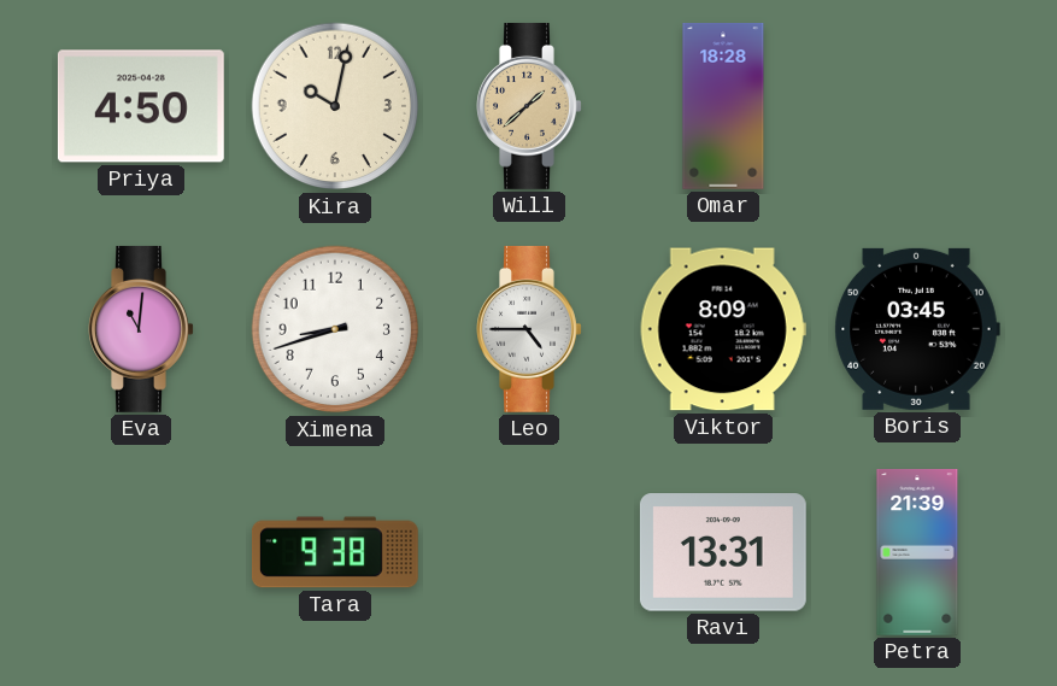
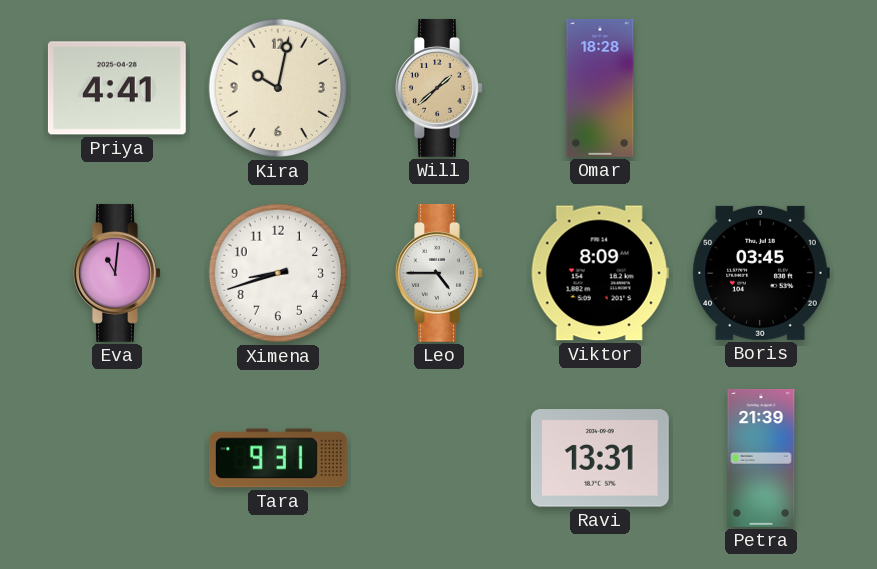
Priya: 4:50 -> 4:41 (117, 88)
Tara: 9:38 -> 9:31 (278, 458)
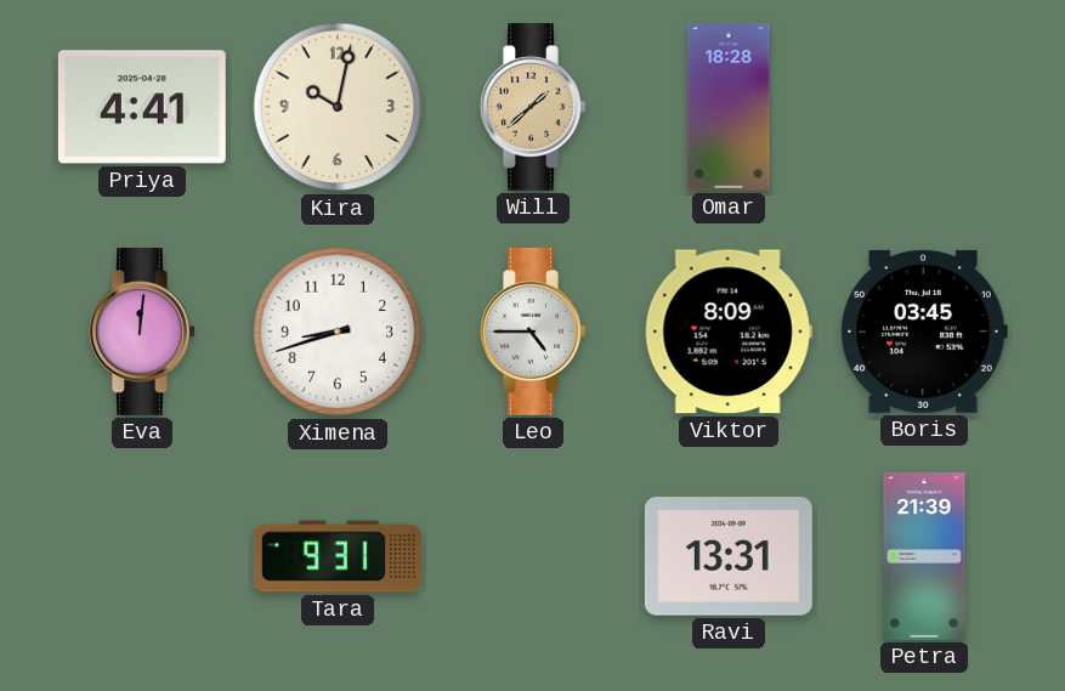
Eva: 11:01 -> 12:01 (142, 332)
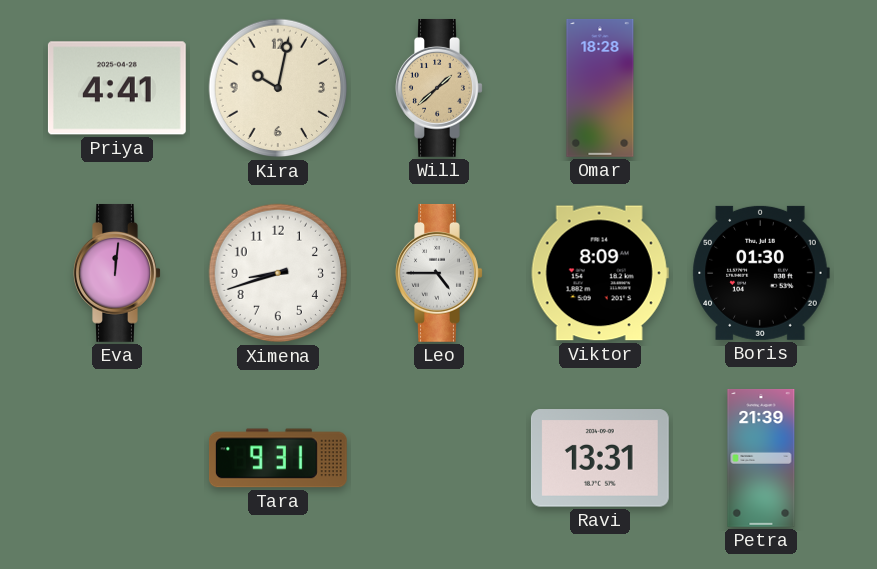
Boris: 03:45 -> 01:30 (761, 273)
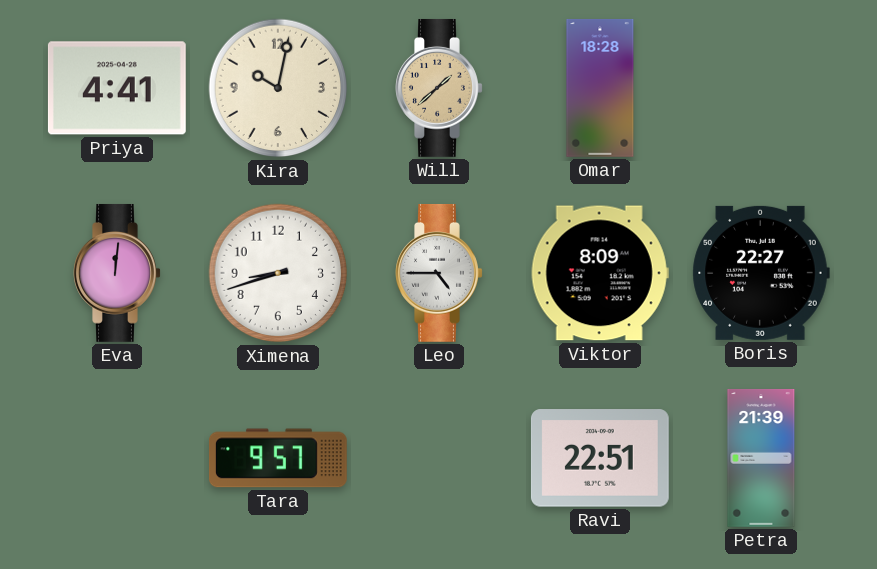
Boris: 01:30 -> 22:27 (761, 273)
Tara: 9:31 -> 9:57 (278, 458)
Ravi: 13:31 -> 22:51 (600, 458)
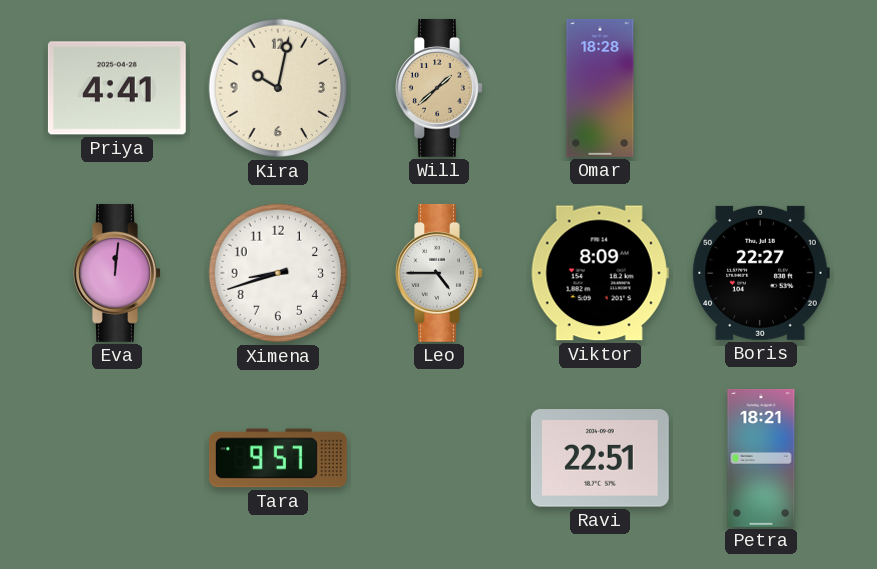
Petra: 21:39 -> 18:21 (761, 459)
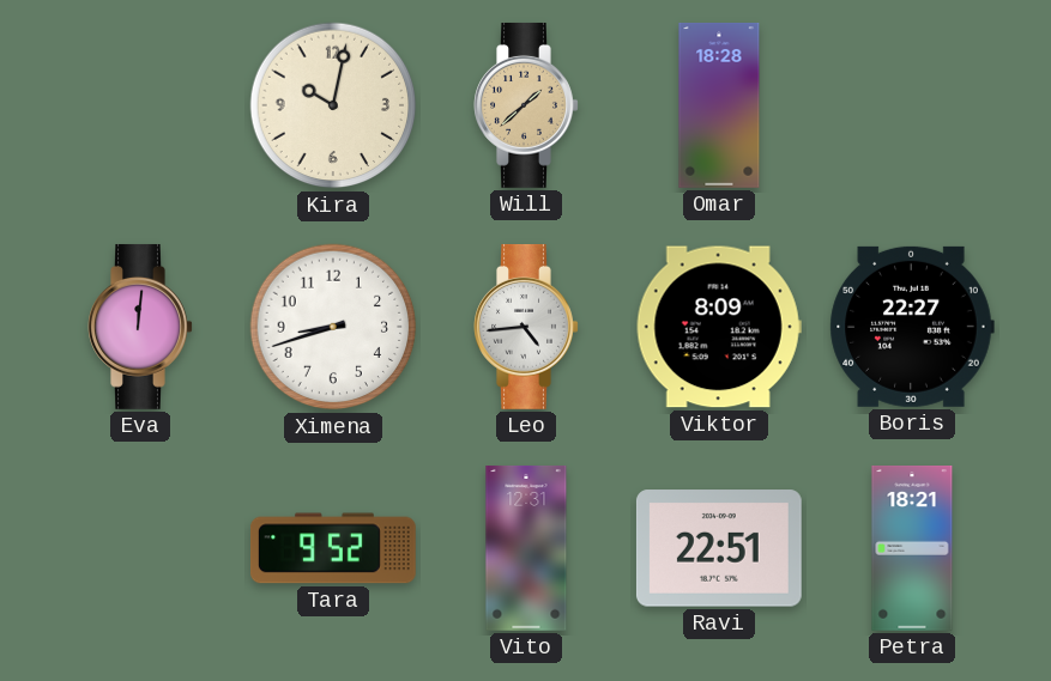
Priya: 4:41 -> none (117, 88)
Leo: 4:45 -> 4:44 (526, 327)
Tara: 9:57 -> 9:52 (333, 548)
Vito: none -> 12:31 (526, 549)
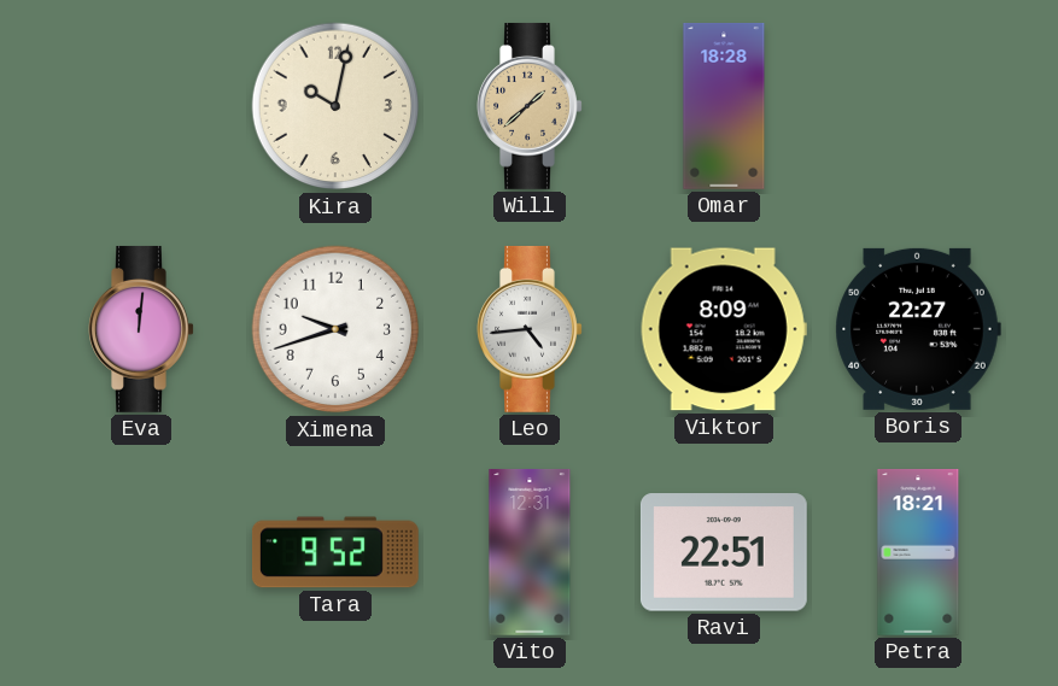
Ximena: 8:42 -> 9:42 (335, 329)
